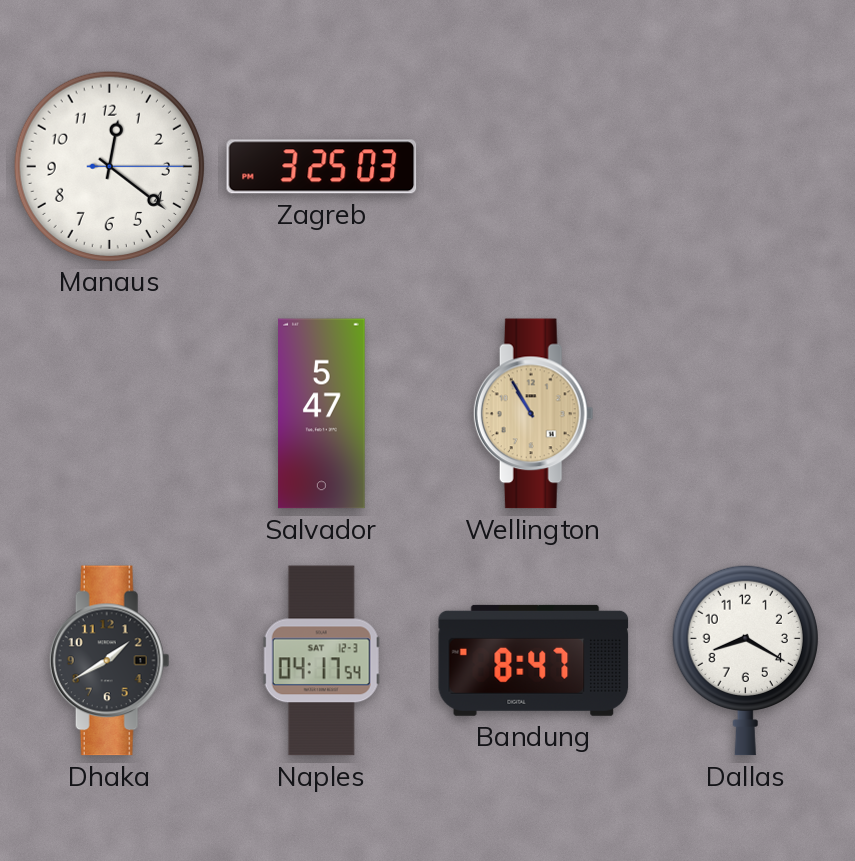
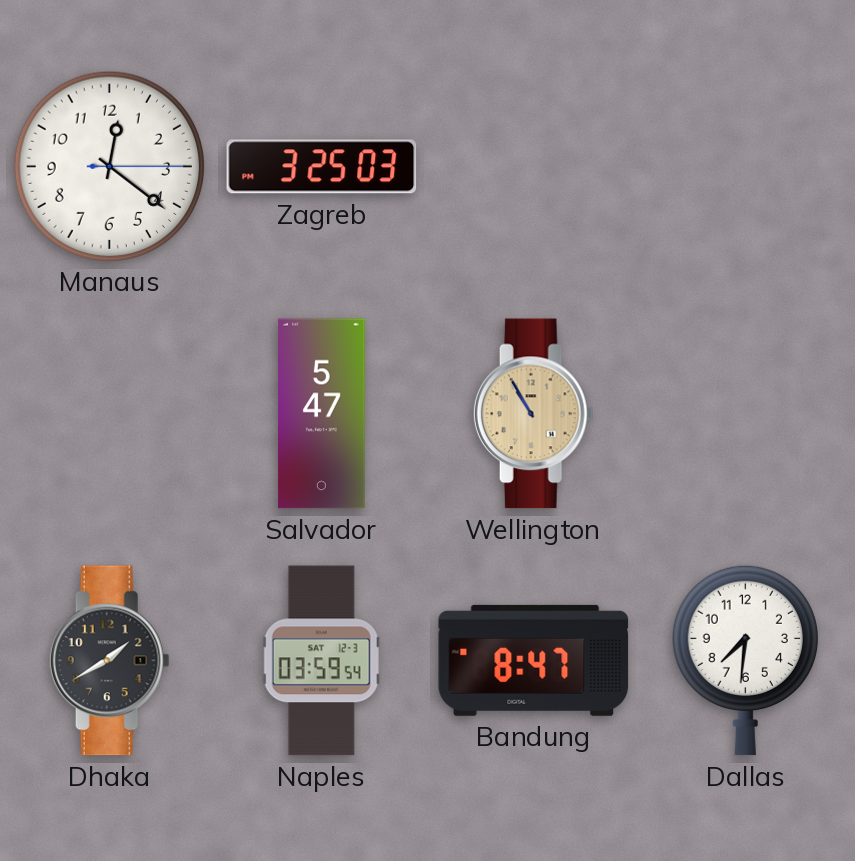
Naples: 04:17 -> 03:59 (321, 661)
Dallas: 8:20 -> 7:31 (745, 660)
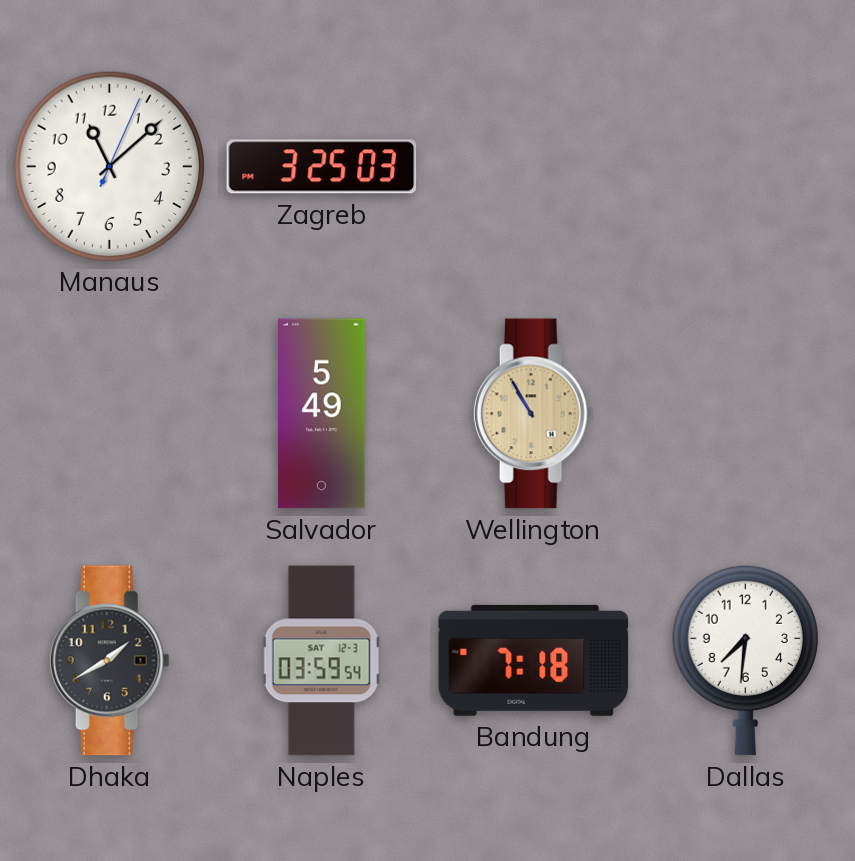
Manaus: 12:21 -> 11:08 (109, 166)
Salvador: 5:47 -> 5:49 (322, 414)
Bandung: 8:47 -> 7:18 (534, 660)
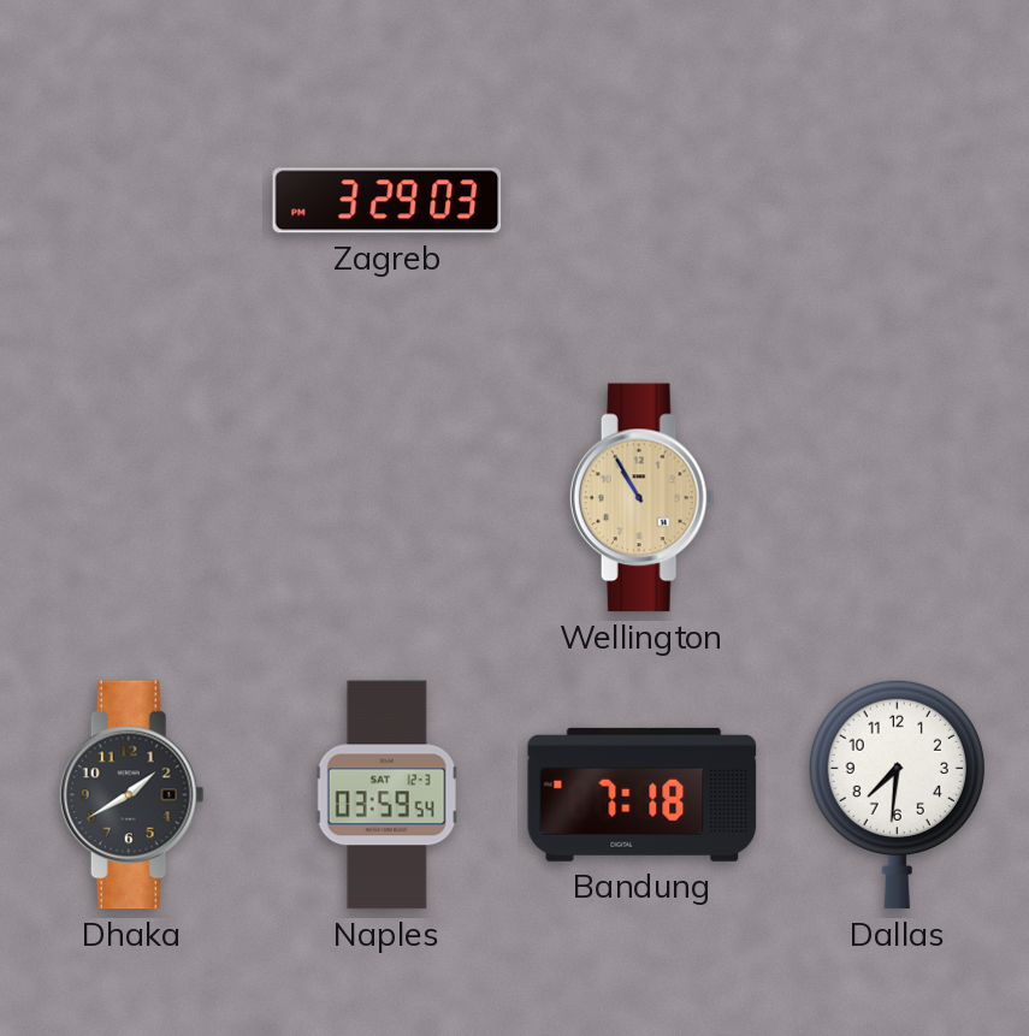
Manaus: 11:08 -> none (109, 166)
Zagreb: 3:25 -> 3:29 (388, 201)
Salvador: 5:49 -> none (322, 414)
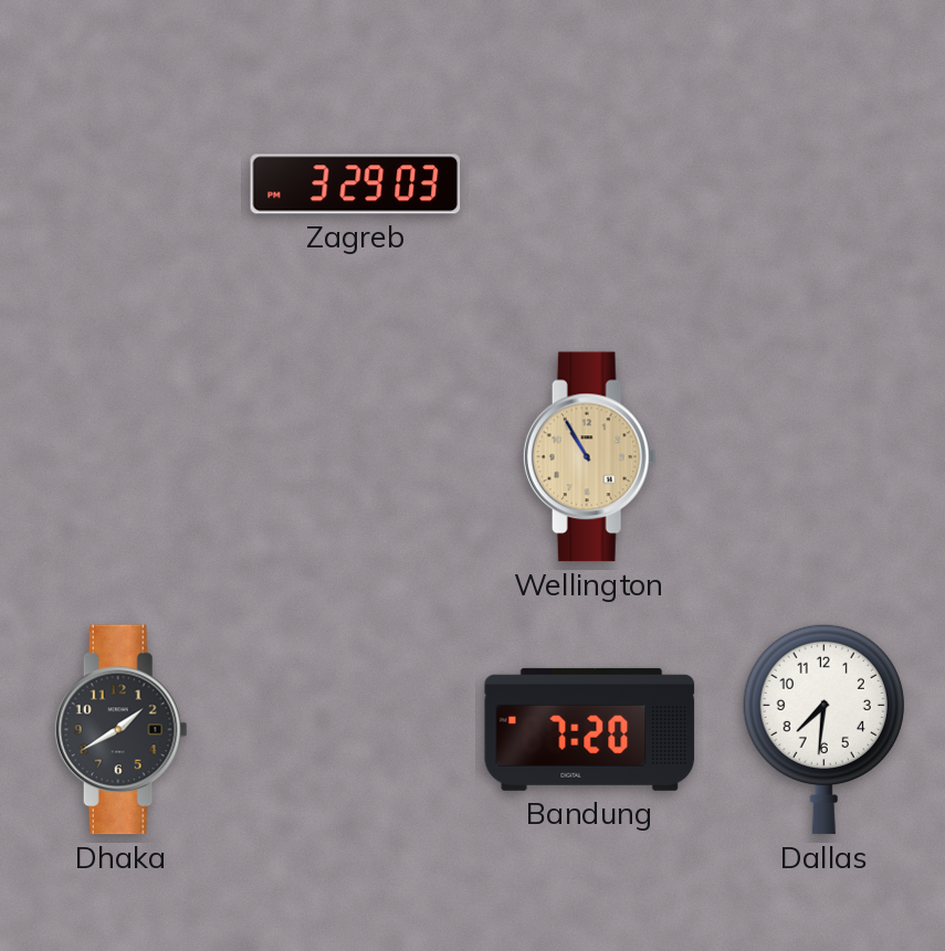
Naples: 03:59 -> none (386, 795)
Bandung: 7:18 -> 7:20 (590, 729)
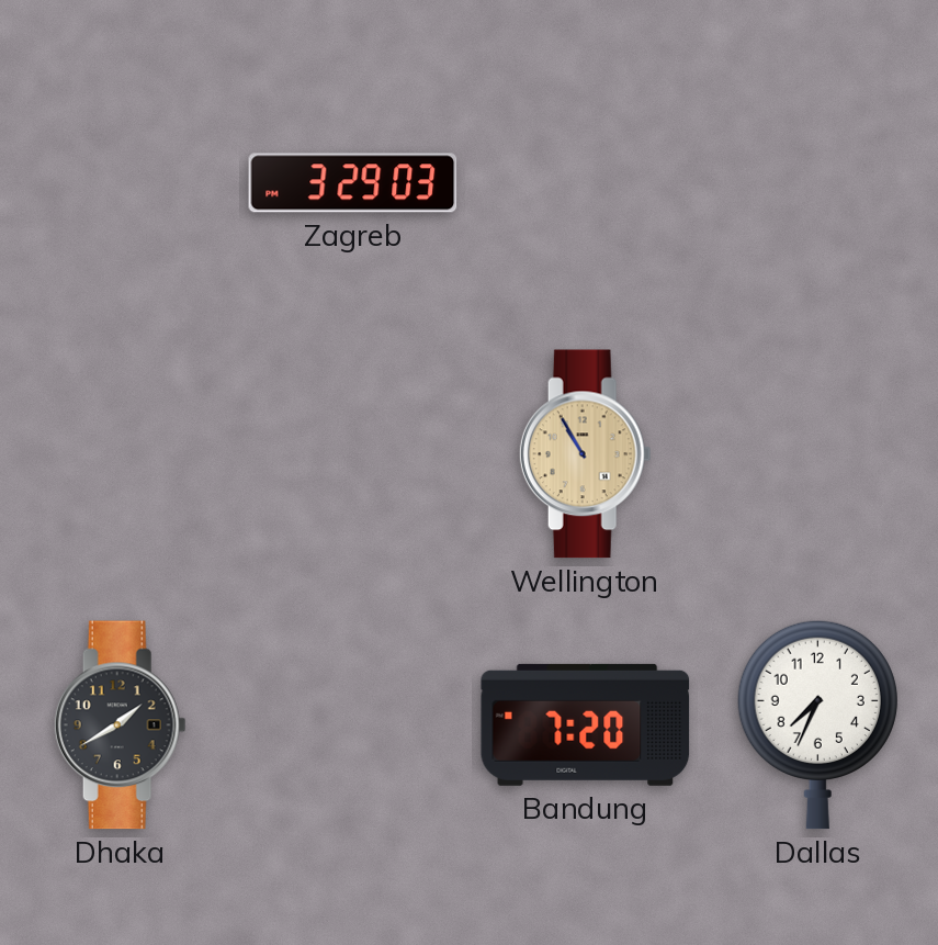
Dallas: 7:31 -> 7:34 (817, 724)
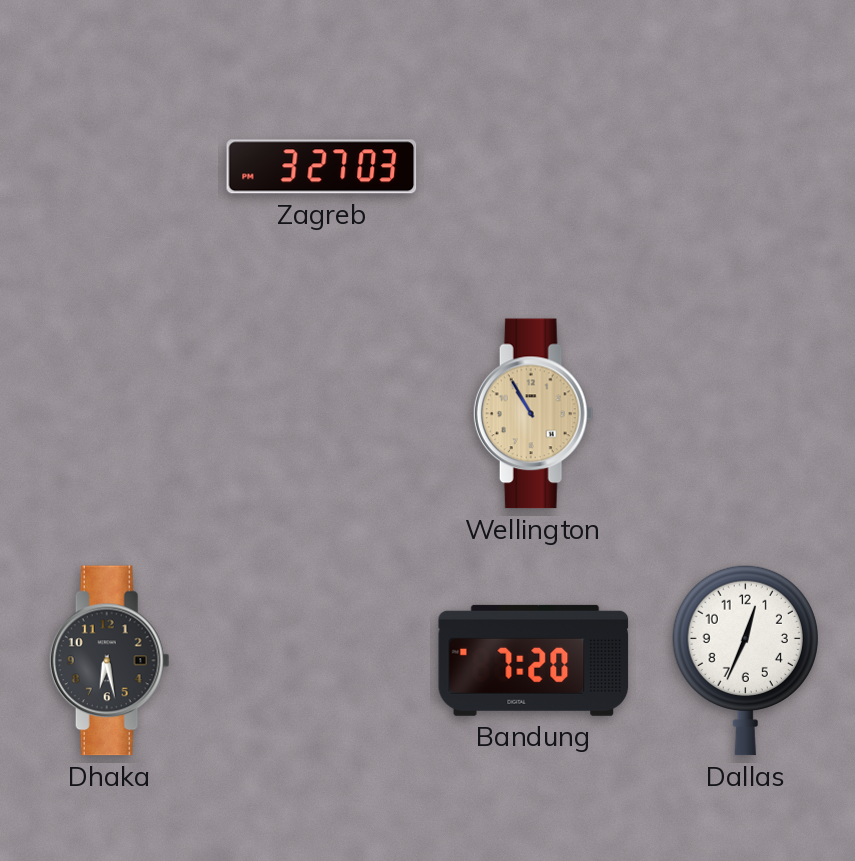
Zagreb: 3:29 -> 3:27 (322, 167)
Dhaka: 1:40 -> 6:28 (109, 661)
Dallas: 7:34 -> 12:34 (745, 660)
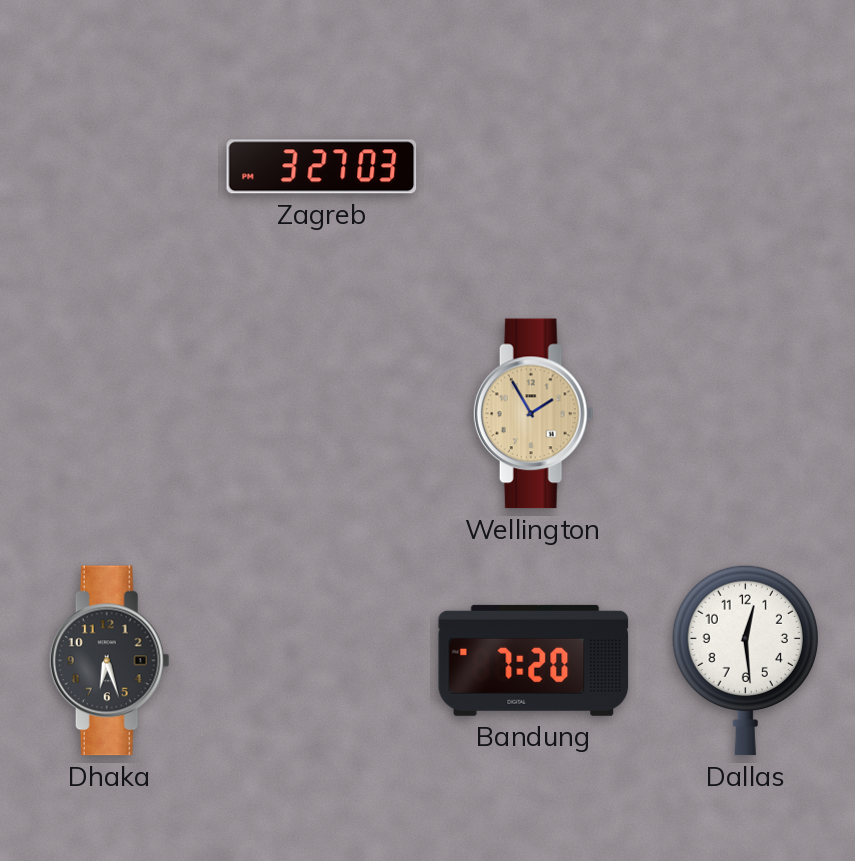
Wellington: 10:55 -> 1:55 (533, 414)
Dhaka: 6:28 -> 6:27 (109, 661)
Dallas: 12:34 -> 12:29 (745, 660)
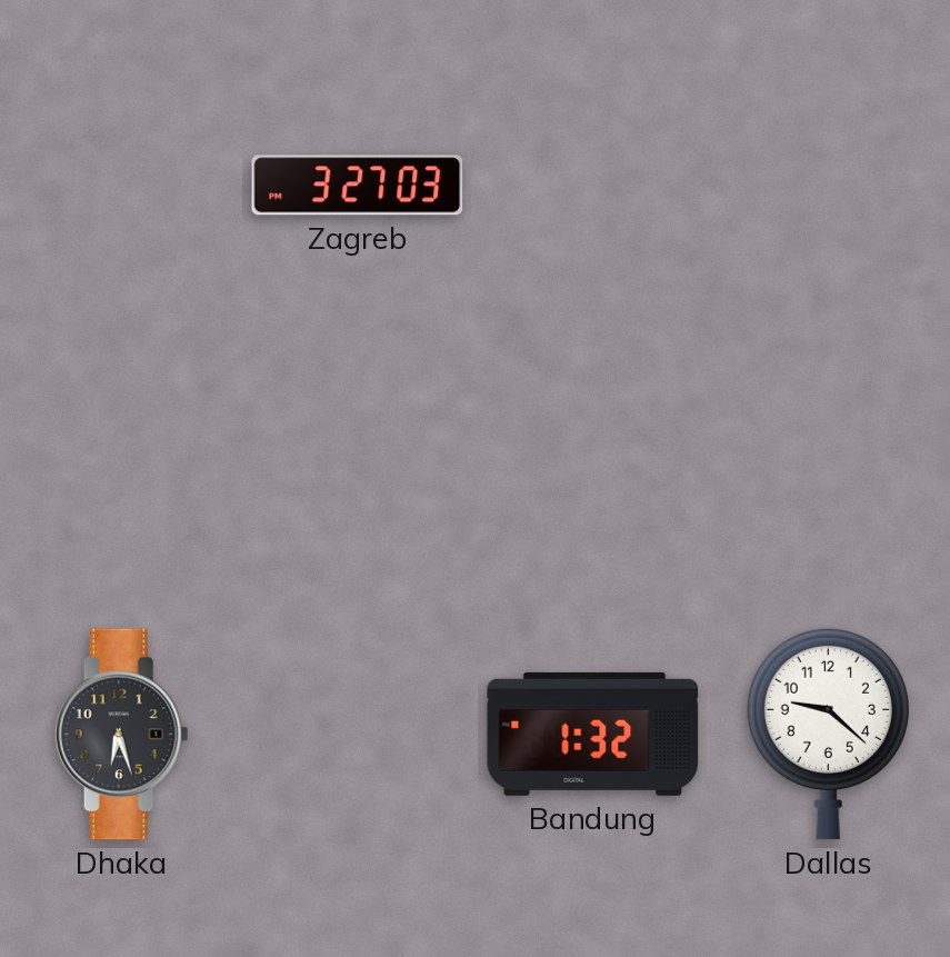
Wellington: 1:55 -> none (533, 414)
Bandung: 7:20 -> 1:32 (593, 734)
Dallas: 12:29 -> 9:22 (828, 734)
